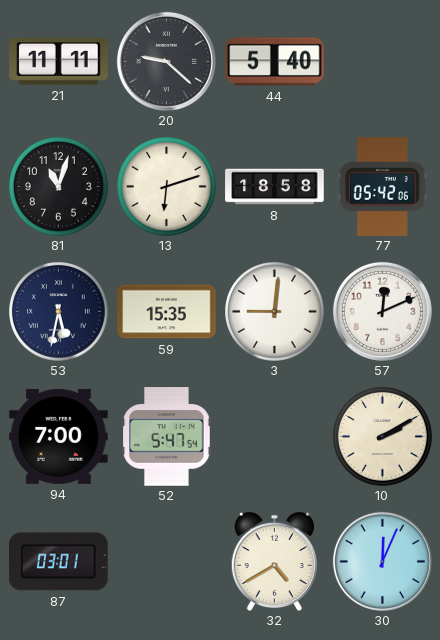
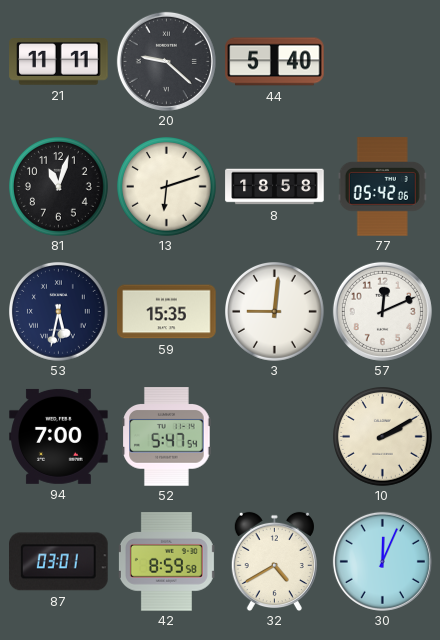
42: none -> 8:59 (166, 562)
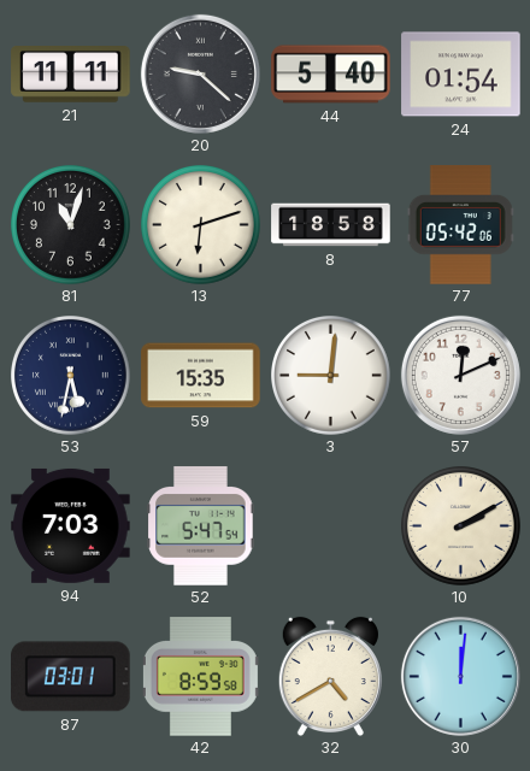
24: none -> 01:54 (461, 75)
94: 7:00 -> 7:03 (71, 525)
30: 12:04 -> 12:01 (460, 676)
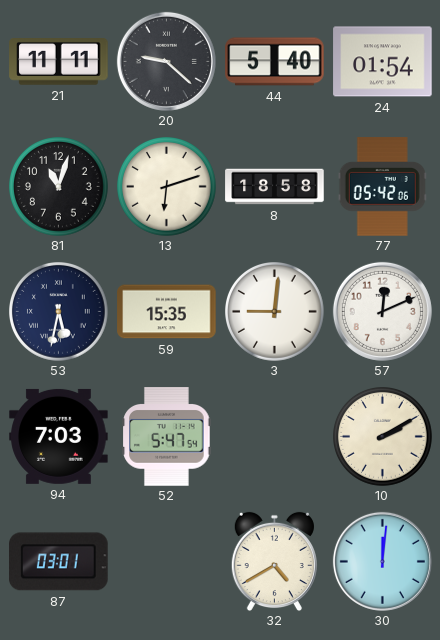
42: 8:59 -> none (200, 677)
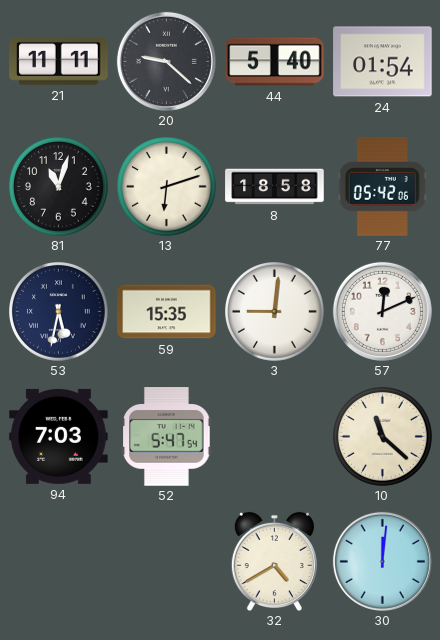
10: 2:10 -> 11:22 (383, 437)
87: 03:01 -> none (59, 562)
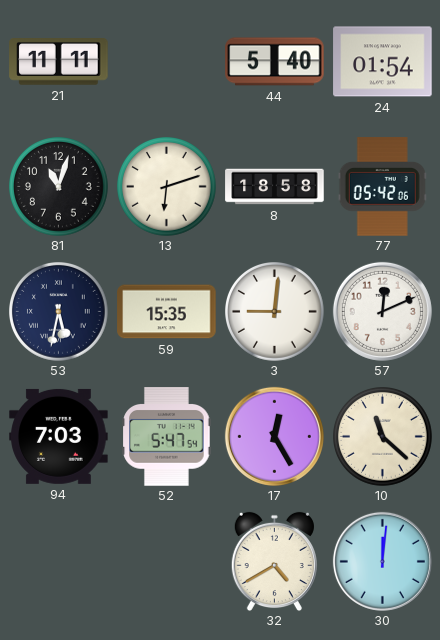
20: 9:22 -> none (166, 61)
17: none -> 12:25 (274, 436)
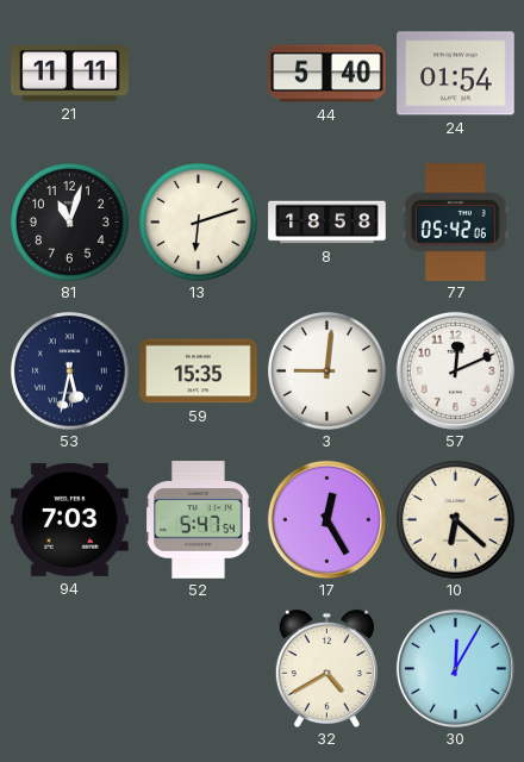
10: 11:22 -> 6:22 (456, 520)
30: 12:01 -> 12:05 (455, 668)
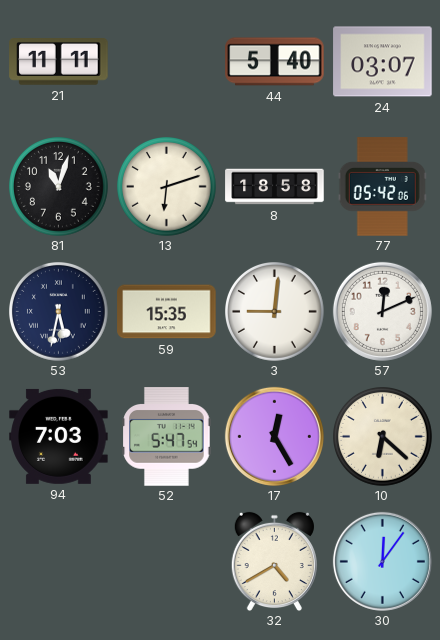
24: 01:54 -> 03:07 (383, 62)
30: 12:05 -> 12:06 (382, 561)
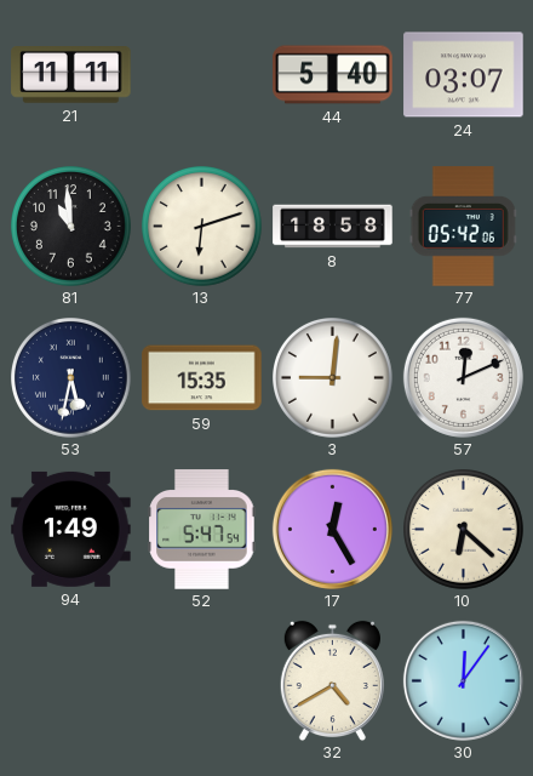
81: 11:03 -> 10:59 (71, 227)
94: 7:03 -> 1:49 (71, 529)
